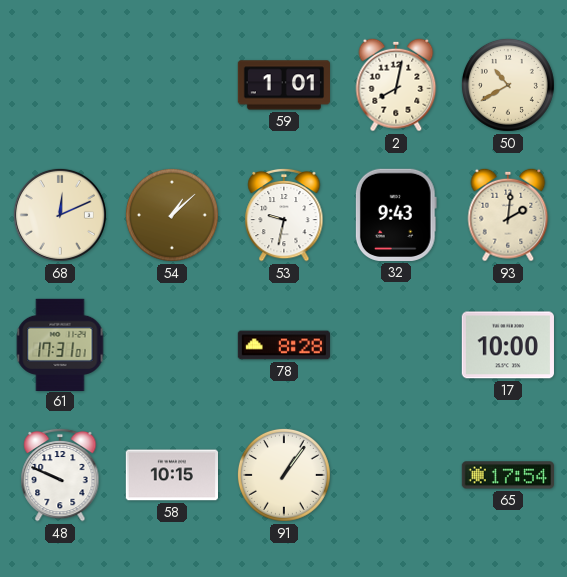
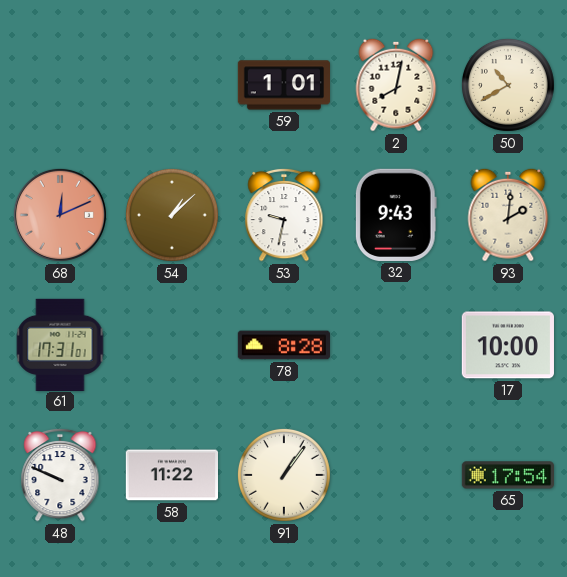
68 dial: cream -> salmon (60, 215)
58: 10:15 -> 11:22 (171, 475)
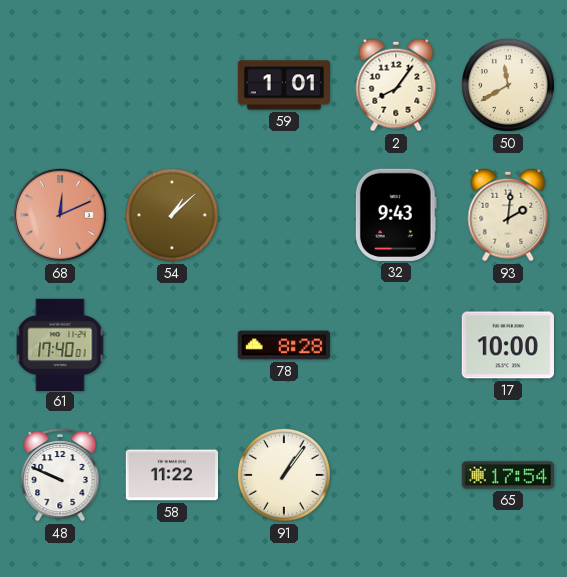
2: 8:02 -> 8:06 (396, 85)
50: 10:40 -> 11:40 (508, 85)
53: 9:32 -> none (284, 215)
61: 17:31 -> 17:40 (60, 344)
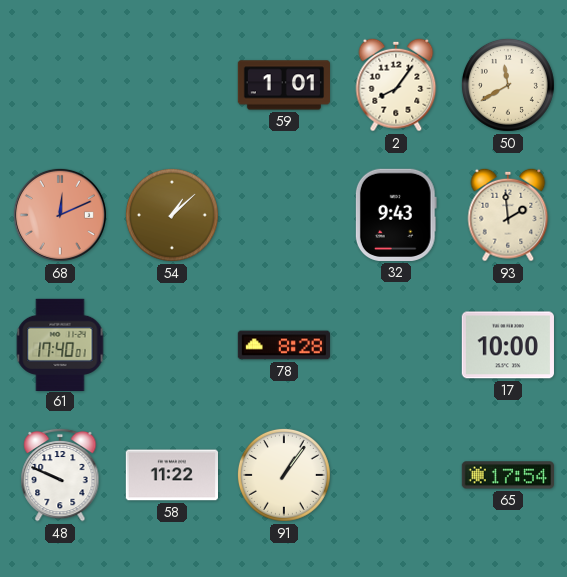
93: 2:01 -> 1:59 (508, 215)
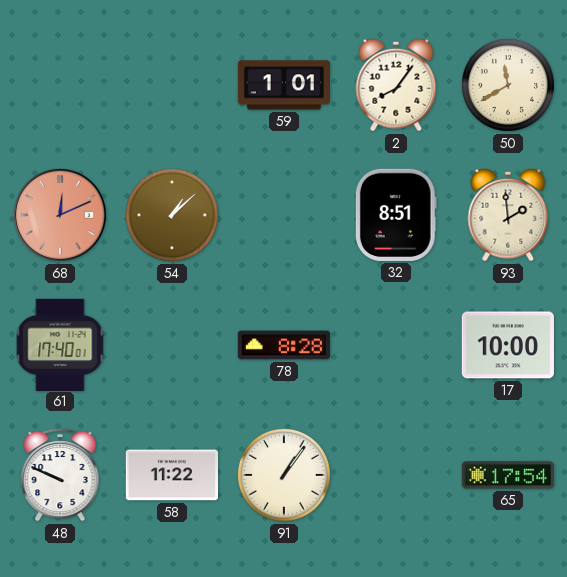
32: 9:43 -> 8:51 (396, 215)
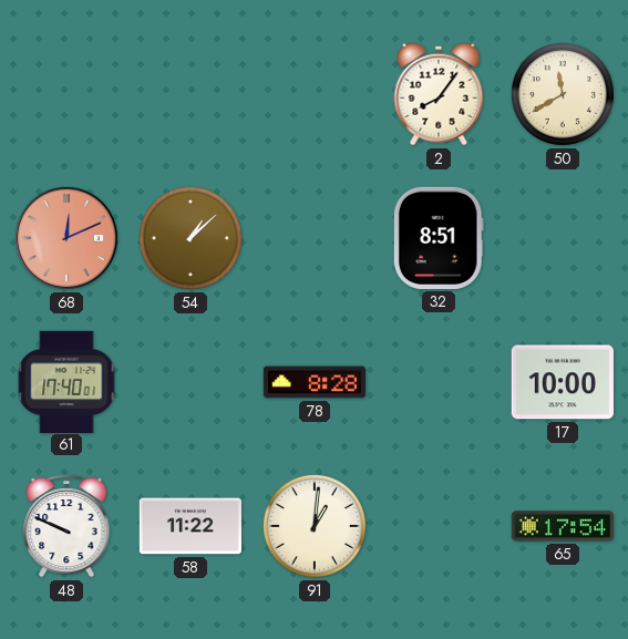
59: 1:01 -> none (283, 85)
93: 1:59 -> none (508, 215)
91: 1:06 -> 1:01 (315, 526)
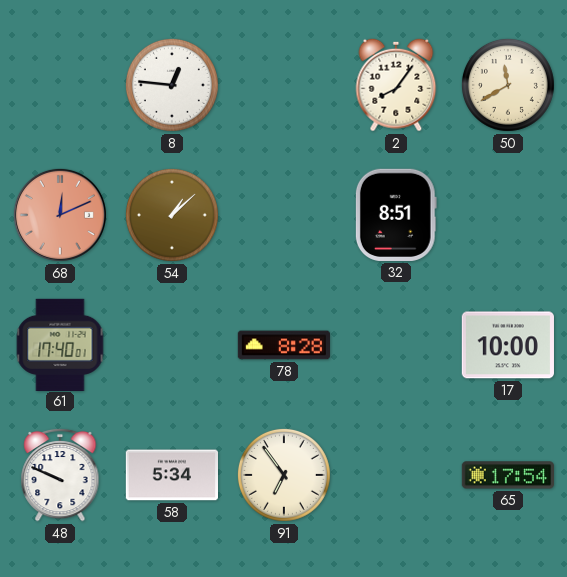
8: none -> 12:46 (172, 85)
58: 11:22 -> 5:34 (171, 475)
91: 1:01 -> 6:54 (284, 475)
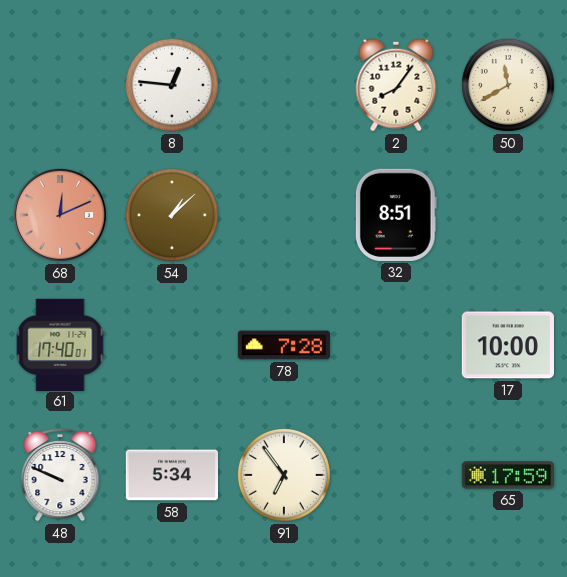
78: 8:28 -> 7:28 (283, 345)
65: 17:54 -> 17:59 (507, 475)
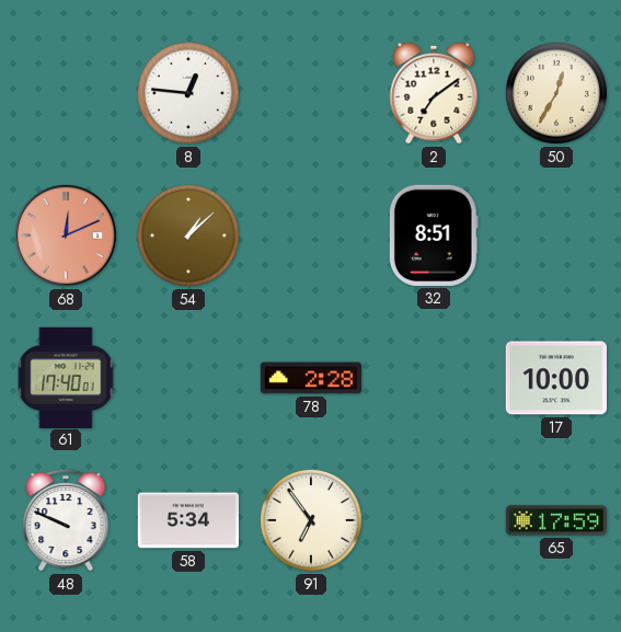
2: 8:06 -> 7:09 (434, 93)
50: 11:40 -> 12:35 (556, 93)
78: 7:28 -> 2:28 (310, 378)
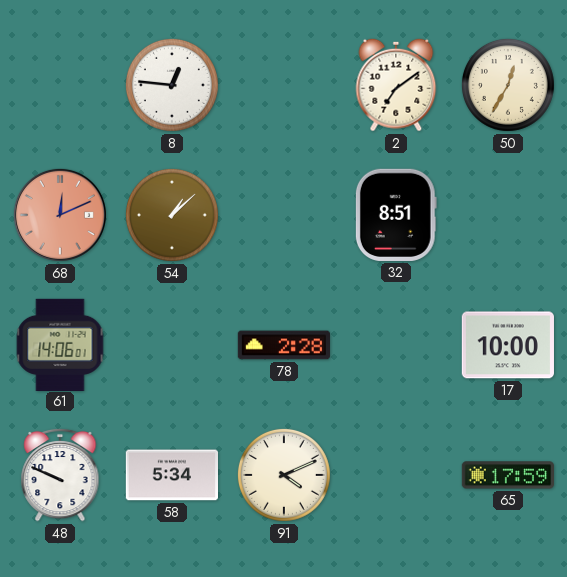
61: 17:40 -> 14:06 (60, 344)
91: 6:54 -> 4:11 (284, 475)
